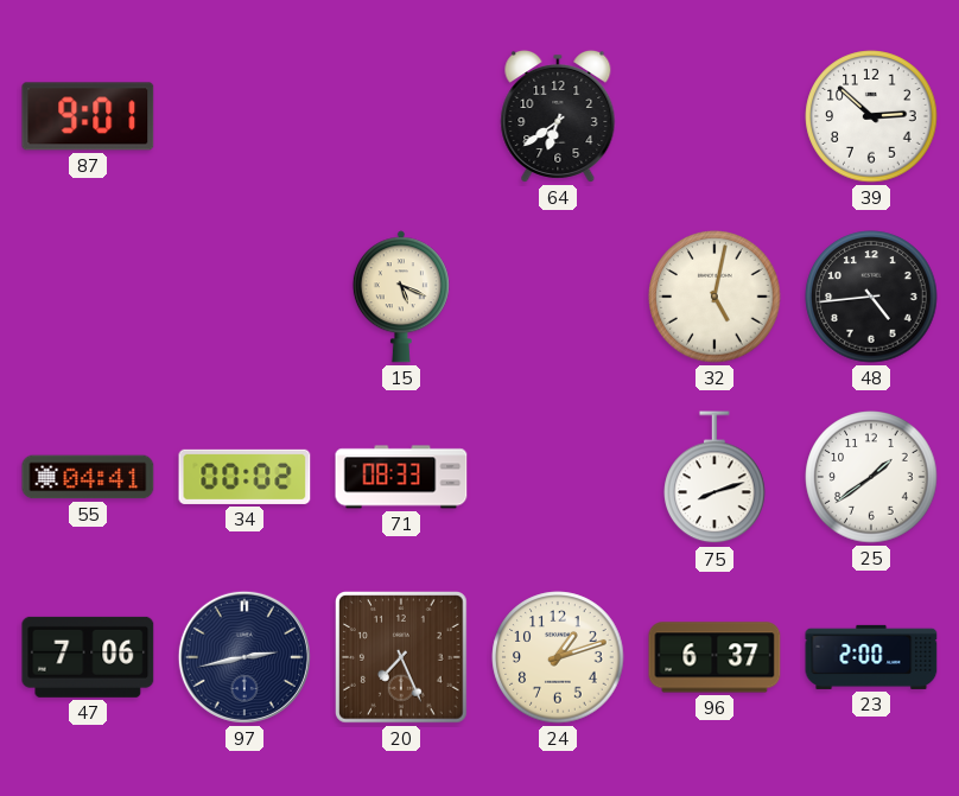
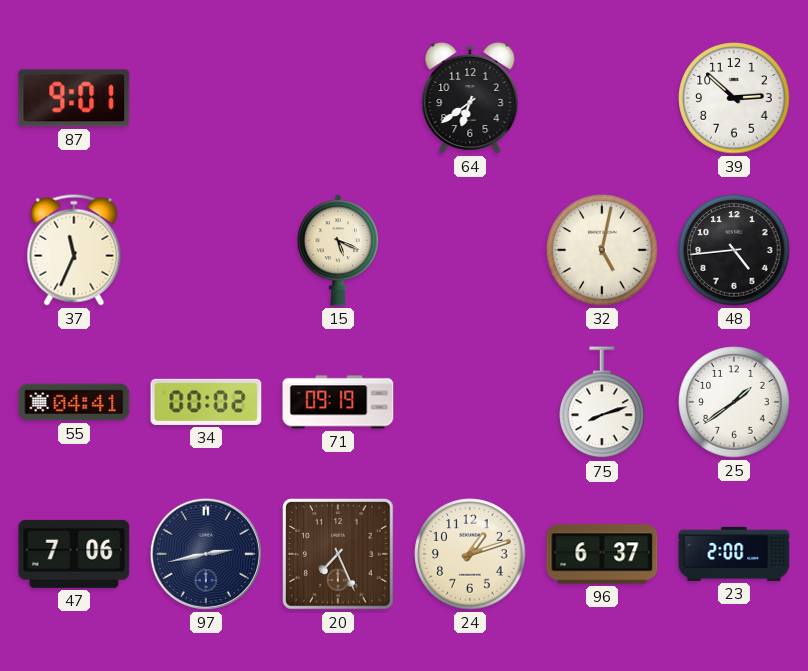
37: none -> 11:34 (74, 250)
71: 08:33 -> 09:19 (338, 402)
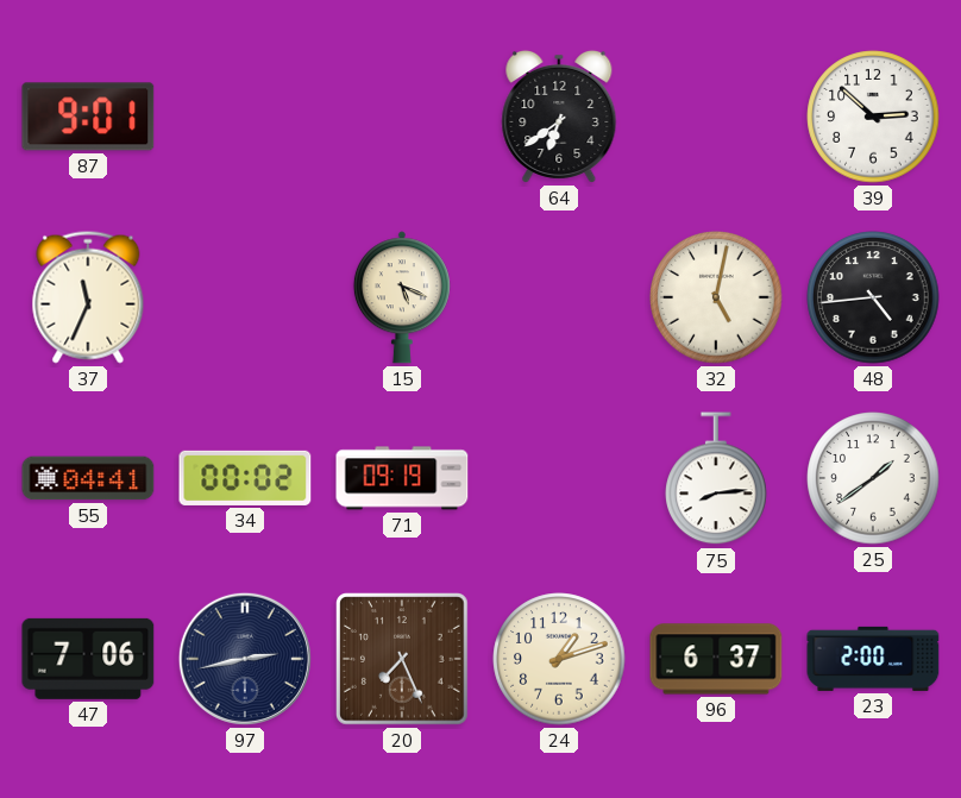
75: 8:12 -> 8:14 (716, 479)
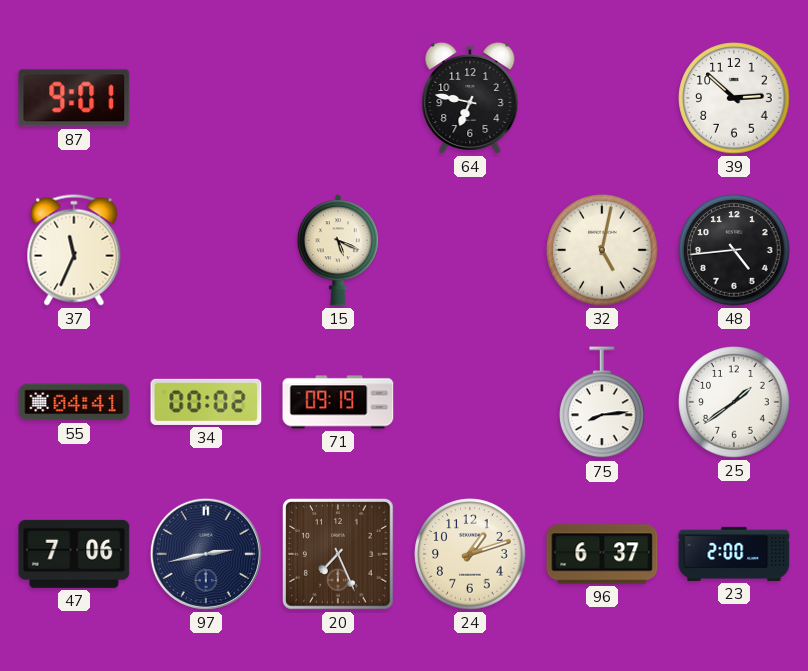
64: 6:39 -> 6:47 (470, 98)
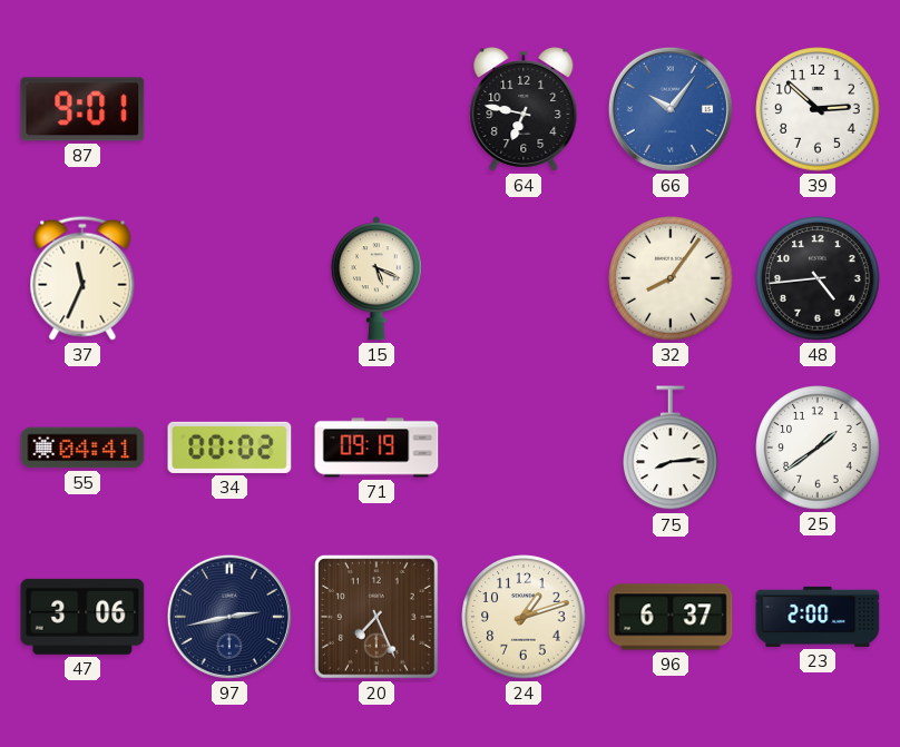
66: none -> 10:06 (671, 109)
32: 5:02 -> 8:06 (671, 278)
47: 7:06 -> 3:06 (82, 617)
